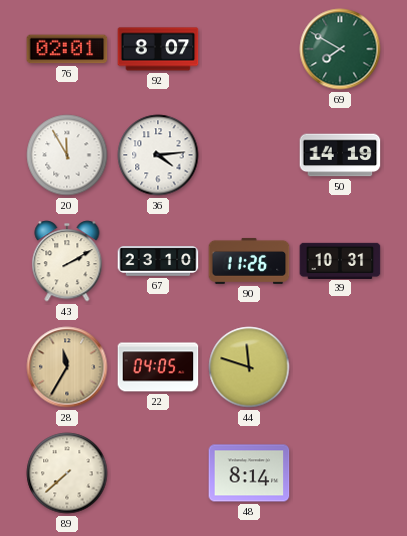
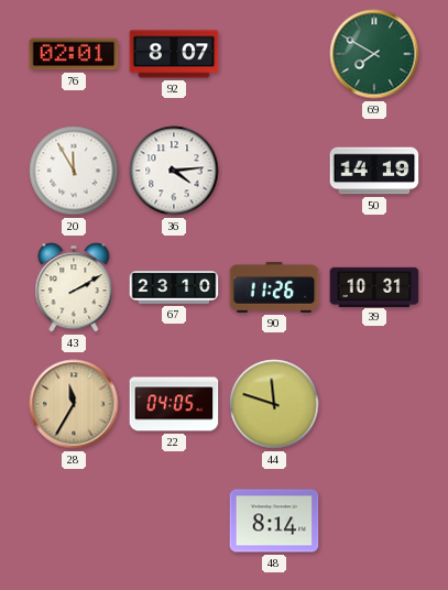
89: 7:38 -> none (67, 473)
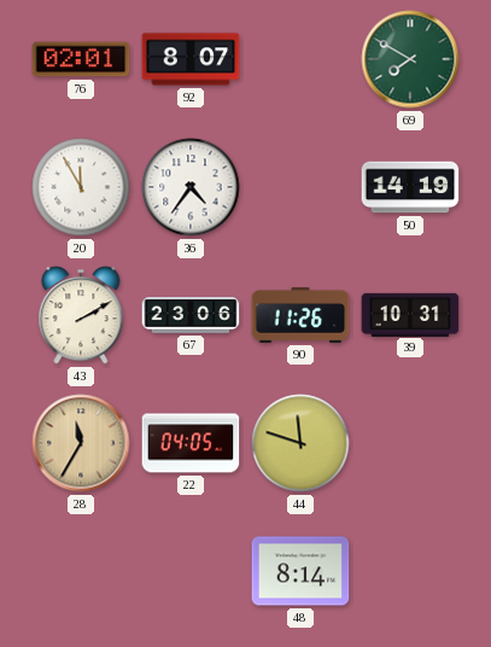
36: 4:14 -> 4:36 (191, 187)
67: 23:10 -> 23:06 (191, 315)
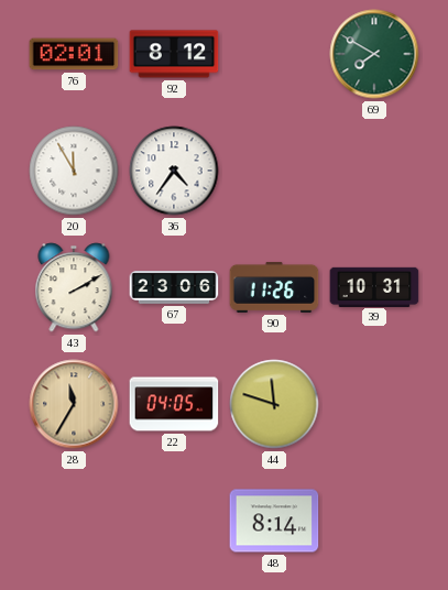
92: 8:07 -> 8:12 (174, 54)
50: 14:19 -> none (410, 187)
